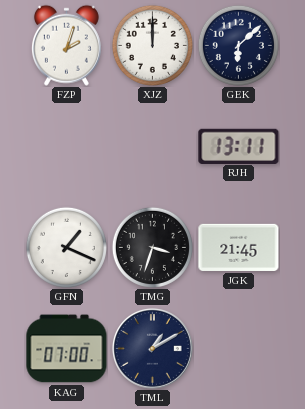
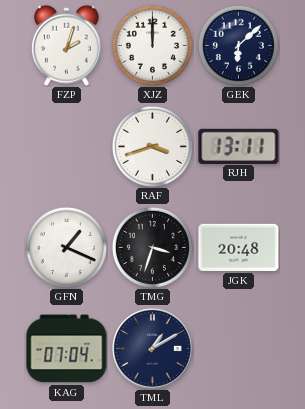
RAF: none -> 3:42 (152, 146)
JGK: 21:45 -> 20:48 (239, 247)
KAG: 07:00 -> 07:04 (67, 349)
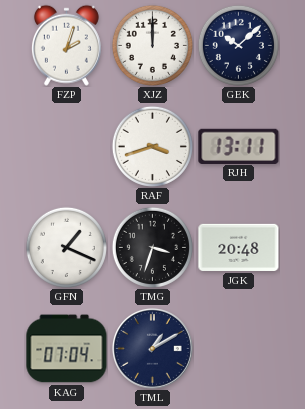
GEK: 6:08 -> 10:08 (238, 45)
